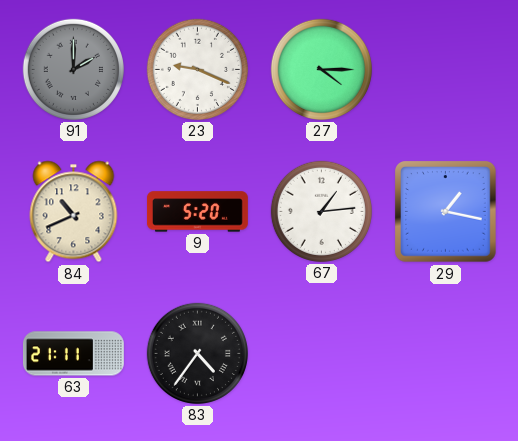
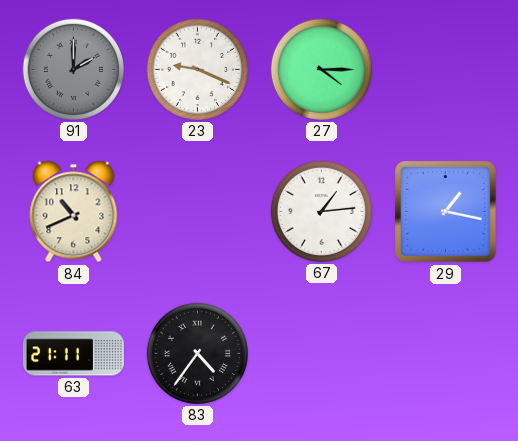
9: 5:20 -> none (197, 212)
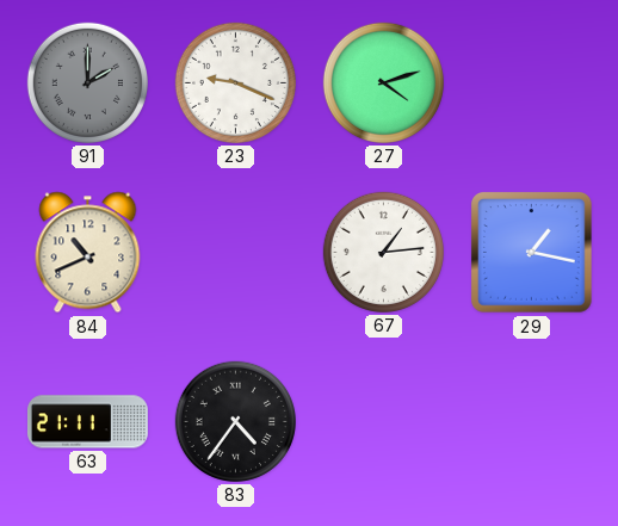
27: 4:15 -> 4:12 (383, 82)
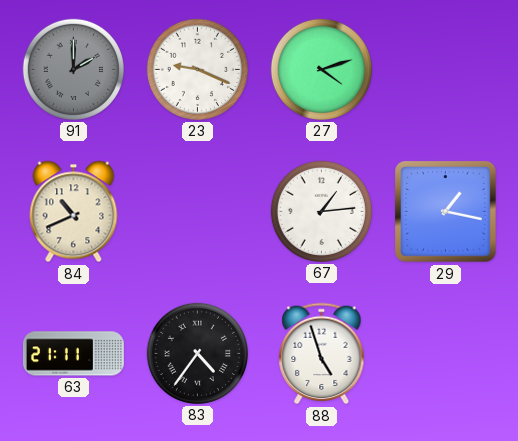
88: none -> 4:57 (322, 354)
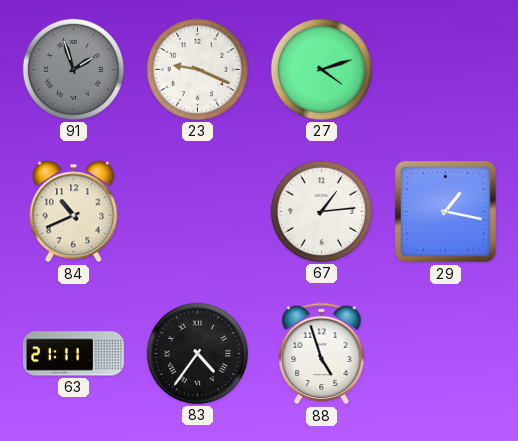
91: 2:00 -> 1:57 (73, 69)
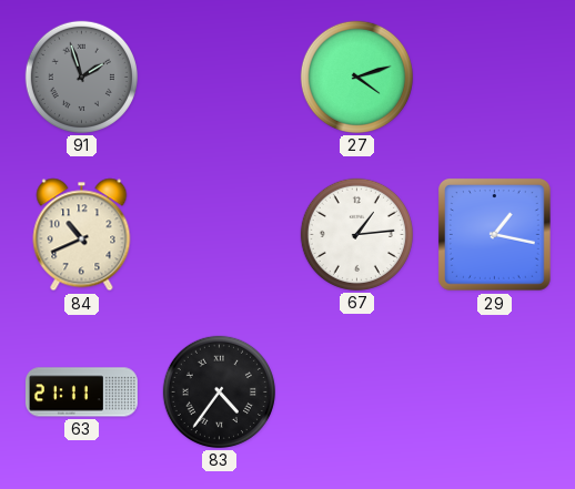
23: 9:19 -> none (197, 69)
88: 4:57 -> none (322, 354)
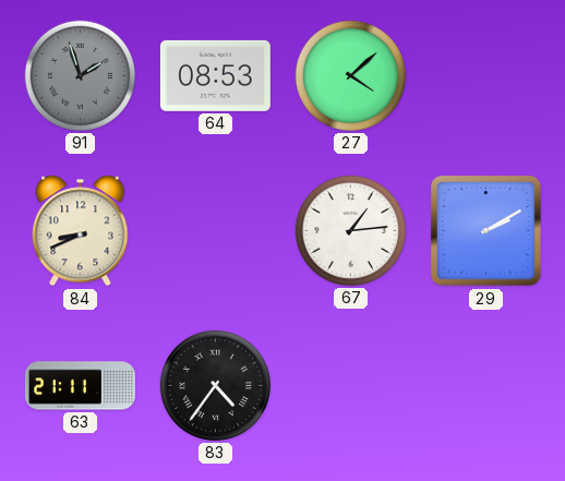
64: none -> 08:53 (215, 75)
27: 4:12 -> 4:08 (350, 75)
84: 10:41 -> 8:41 (81, 231)
29: 1:17 -> 2:10 (486, 231)
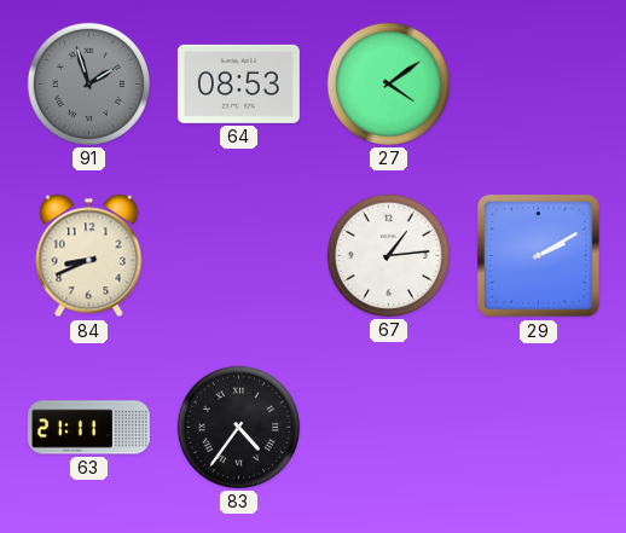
27: 4:08 -> 4:09 (388, 83)
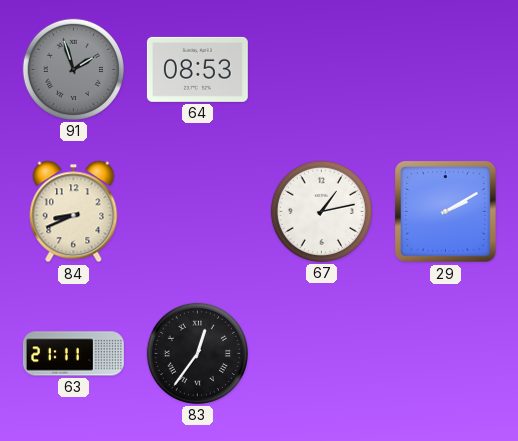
27: 4:09 -> none (388, 83)
67: 1:14 -> 1:13 (321, 211)
83: 4:36 -> 12:36 (197, 353)
